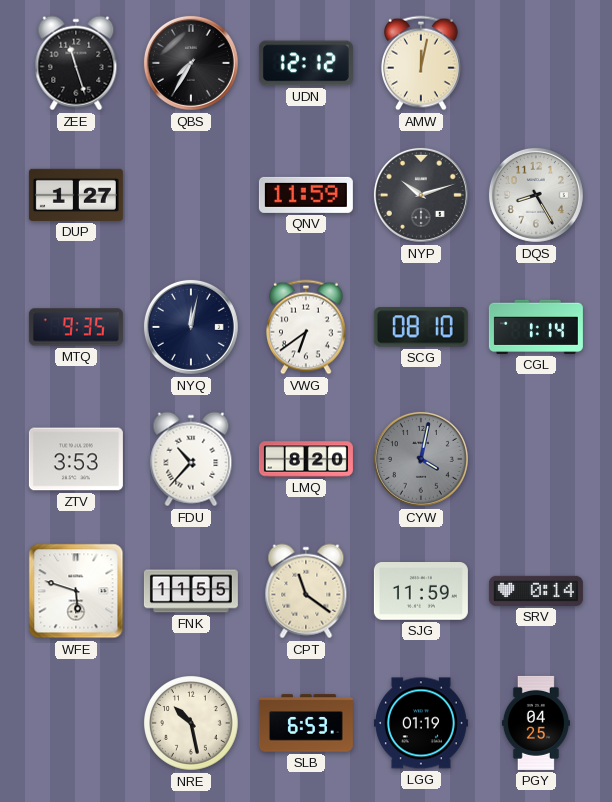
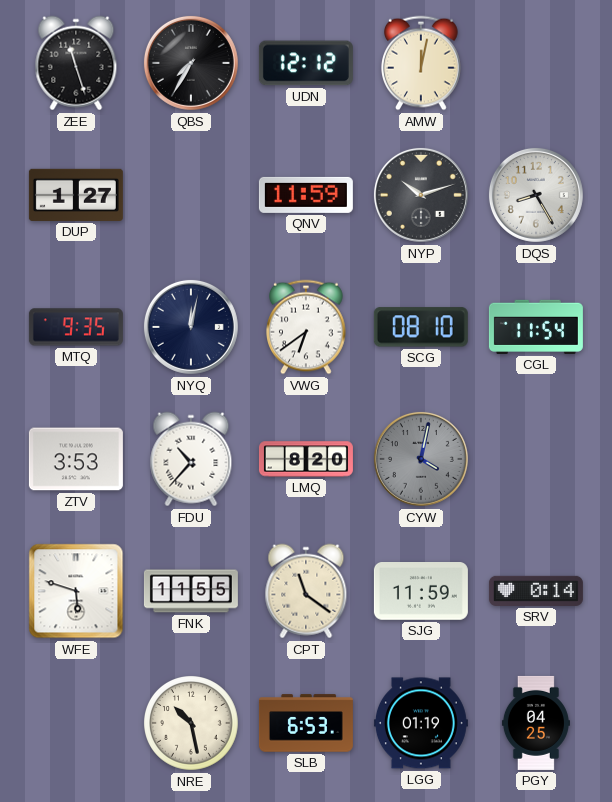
CGL: 1:14 -> 11:54 (536, 327)
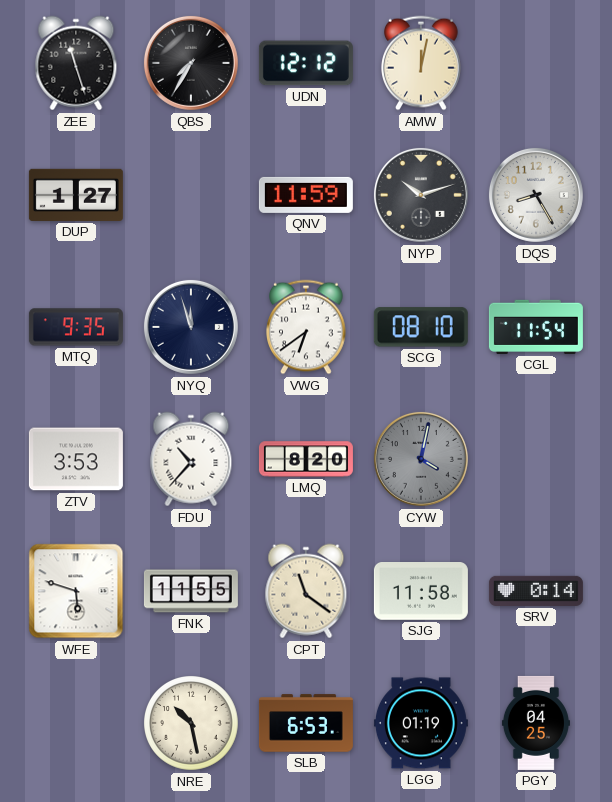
NYQ: 12:02 -> 11:57 (191, 327)
SJG: 11:59 -> 11:58 (421, 592)
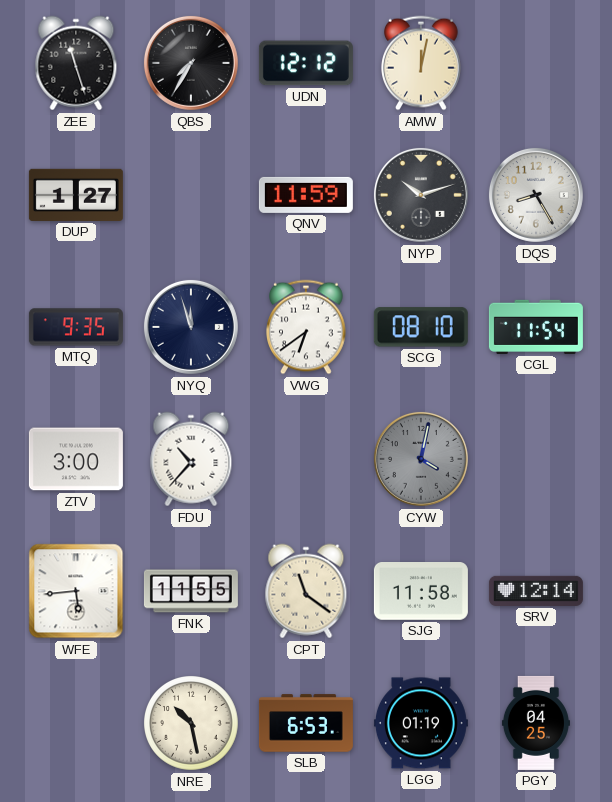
ZTV: 3:53 -> 3:00 (76, 459)
LMQ: 8:20 -> none (306, 459)
WFE: 5:48 -> 5:44 (76, 591)
SRV: 0:14 -> 12:14 (536, 591)
